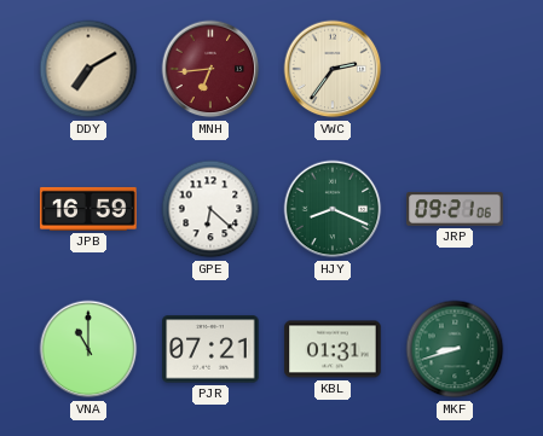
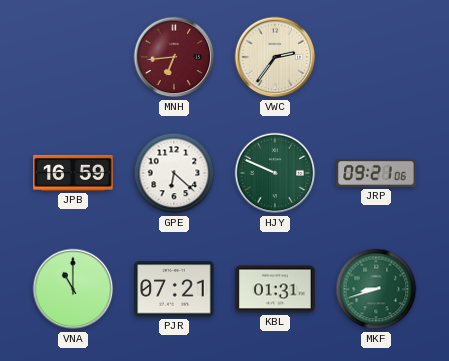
DDY: 7:10 -> none (88, 69)
HJY: 8:19 -> 9:49 (275, 173)
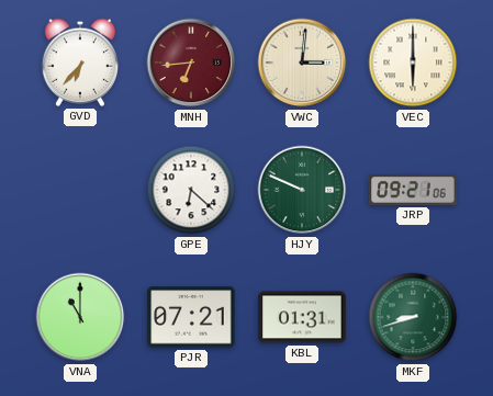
GVD: none -> 6:37 (79, 63)
VWC: 2:36 -> 3:01 (302, 63)
VEC: none -> 6:00 (413, 63)
JPB: 16:59 -> none (73, 173)
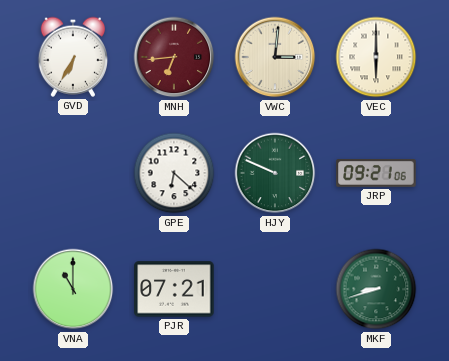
GVD: 6:37 -> 6:35 (72, 57)
KBL: 01:31 -> none (302, 317)
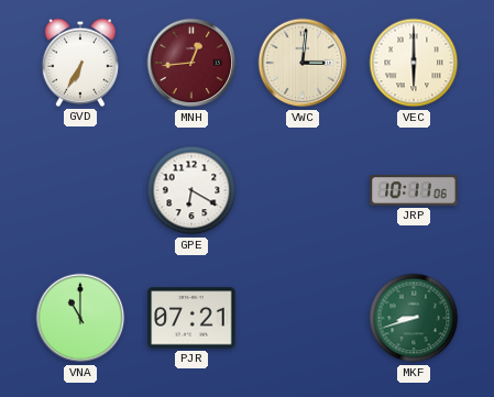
MNH: 6:44 -> 12:44 (191, 63)
GPE: 6:22 -> 6:20 (191, 190)
HJY: 9:49 -> none (275, 173)
JRP: 09:21 -> 10:11 (414, 191)
